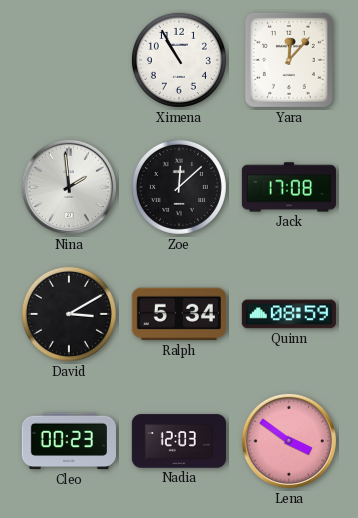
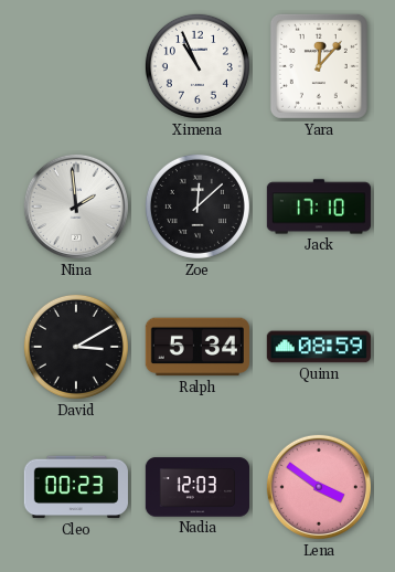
Ximena: 10:55 -> 10:56 (197, 66)
Jack: 17:08 -> 17:10 (318, 206)
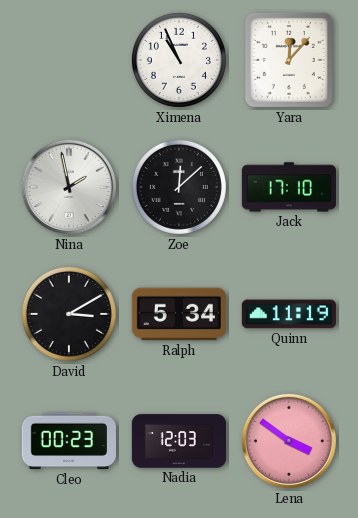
Nina: 1:59 -> 1:58 (69, 187)
Quinn: 08:59 -> 11:19 (289, 314)
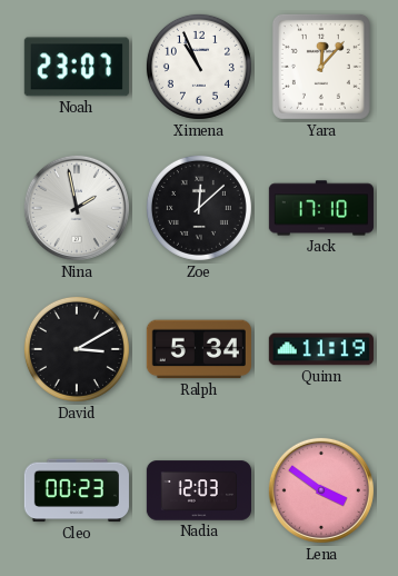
Noah: none -> 23:07 (77, 67)
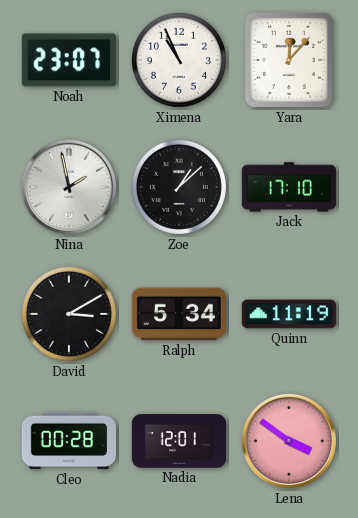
Zoe: 12:08 -> 1:08 (179, 187)
Cleo: 00:23 -> 00:28 (69, 441)
Nadia: 12:03 -> 12:01 (178, 441)
